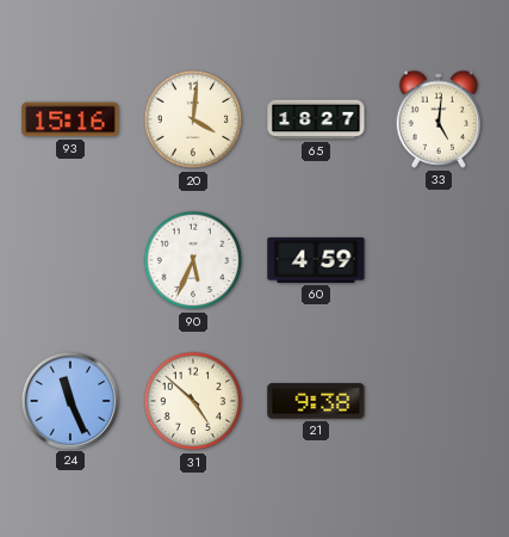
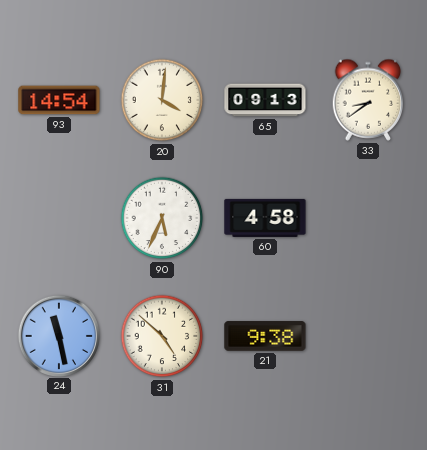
93: 15:16 -> 14:54 (59, 100)
65: 18:27 -> 09:13 (265, 100)
33: 5:01 -> 8:39 (368, 100)
60: 4:59 -> 4:58 (265, 218)
24: 11:26 -> 11:28 (58, 335)
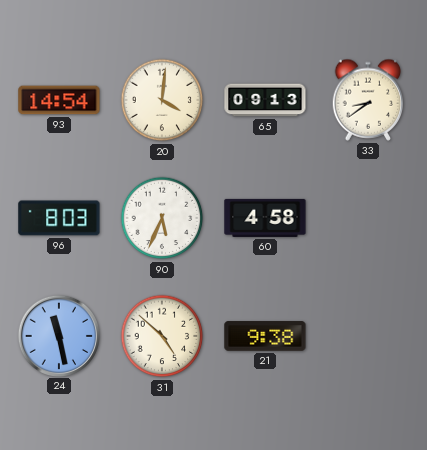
96: none -> 8:03 (59, 218)
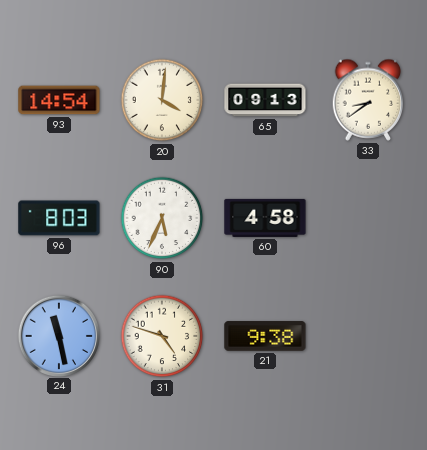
31: 4:52 -> 4:48 (162, 336)
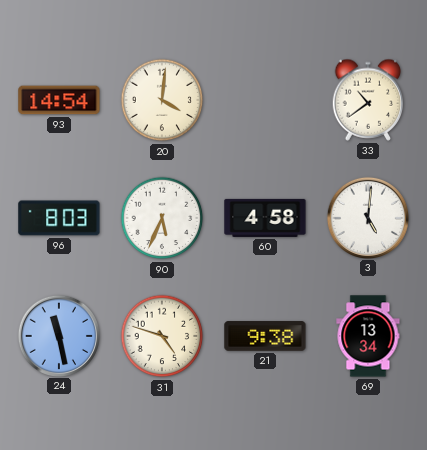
65: 09:13 -> none (265, 100)
33: 8:39 -> 10:39 (368, 100)
3: none -> 5:01 (367, 217)
69: none -> 13:34 (368, 336)
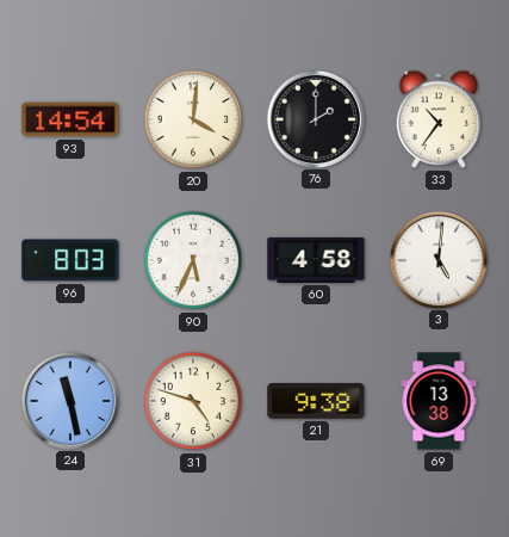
76: none -> 2:00 (315, 118)
33: 10:39 -> 10:36 (439, 119)
69: 13:34 -> 13:38 (439, 401)
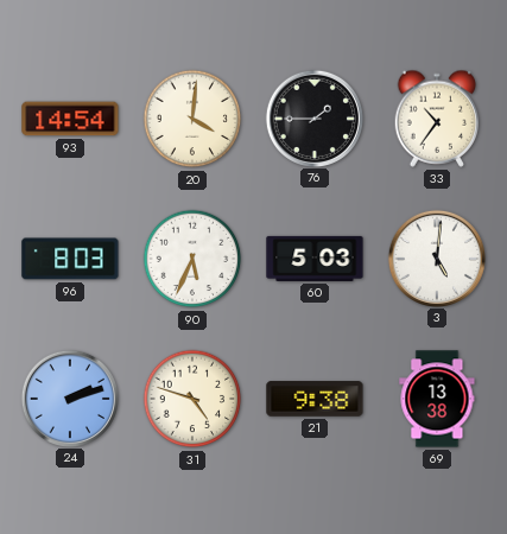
76: 2:00 -> 1:45 (313, 117)
60: 4:58 -> 5:03 (315, 259)
24: 11:28 -> 2:12 (69, 398)
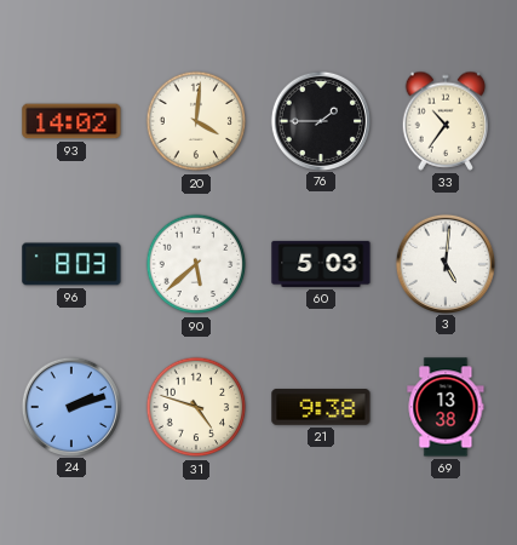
93: 14:54 -> 14:02 (71, 121)
90: 5:34 -> 5:38 (196, 264)
